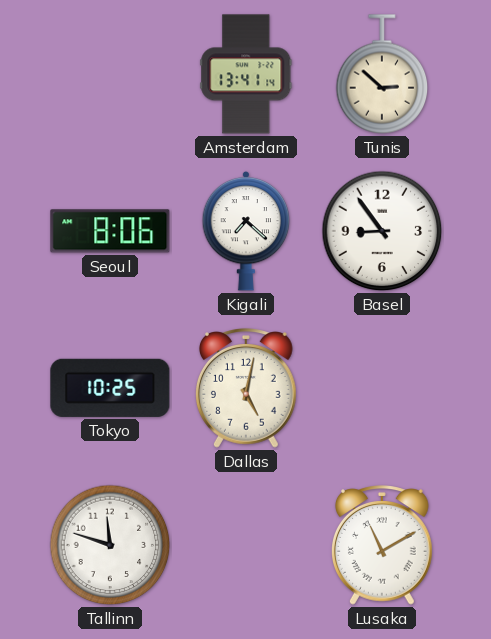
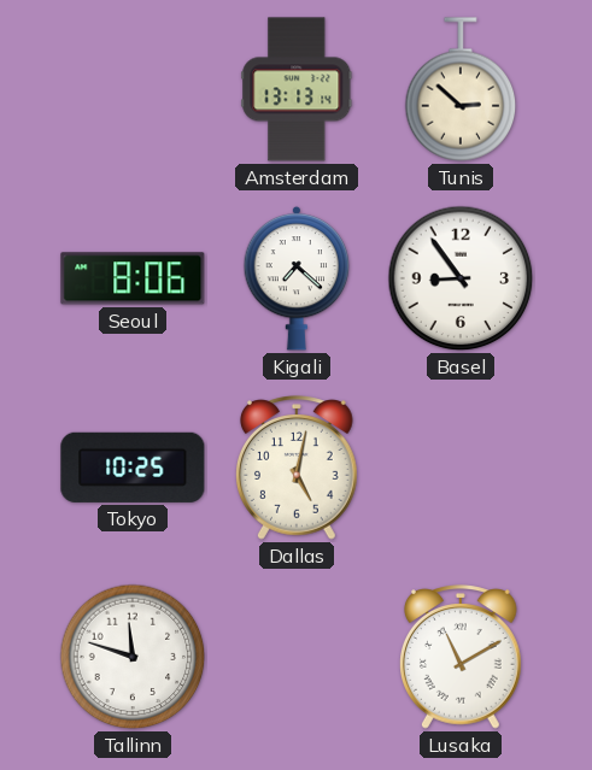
Amsterdam: 13:41 -> 13:13 (297, 89)
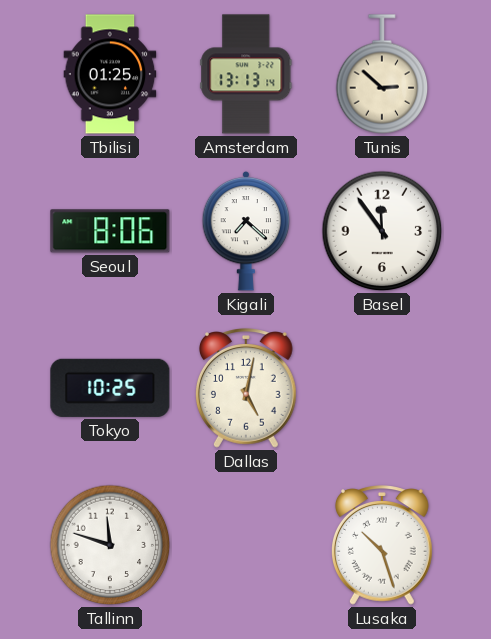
Tbilisi: none -> 01:25 (110, 74)
Basel: 8:54 -> 11:54 (382, 231)
Lusaka: 11:10 -> 10:27 (383, 545)
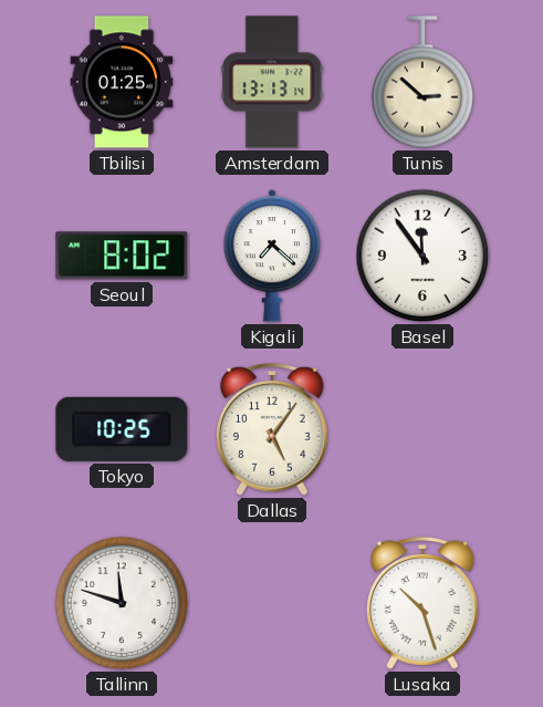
Seoul: 8:06 -> 8:02 (122, 256)
Dallas: 5:02 -> 5:06 (273, 429)
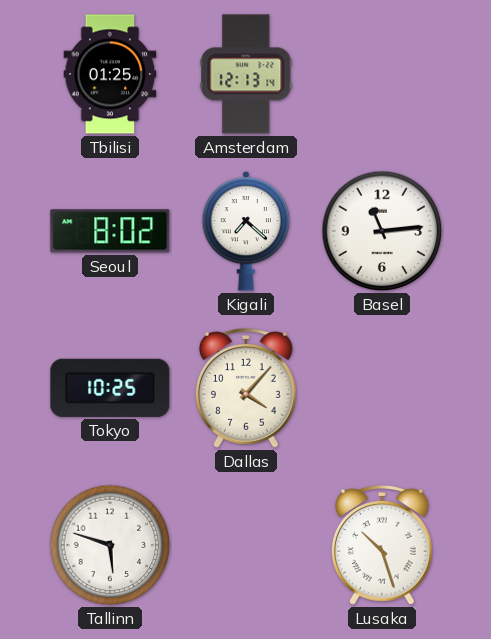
Amsterdam: 13:13 -> 12:13 (246, 74)
Tunis: 2:52 -> none (422, 82)
Basel: 11:54 -> 11:14 (382, 231)
Dallas: 5:06 -> 4:07 (247, 388)
Tallinn: 11:48 -> 5:48 (110, 545)
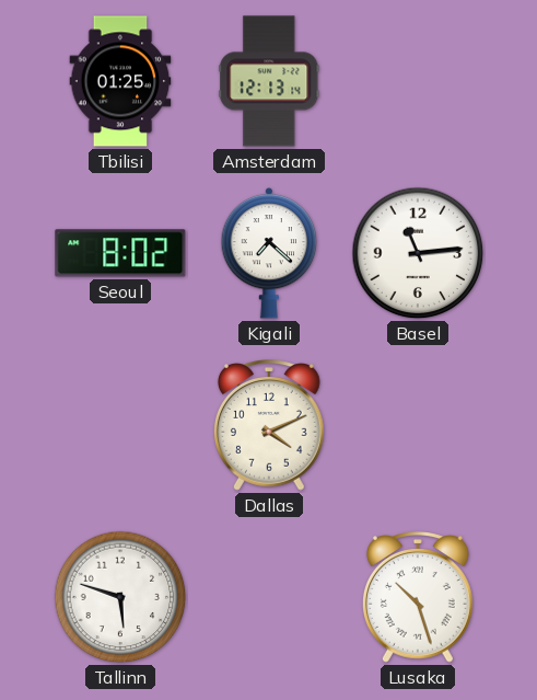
Tokyo: 10:25 -> none (110, 388)
Dallas: 4:07 -> 4:11 (270, 425)
